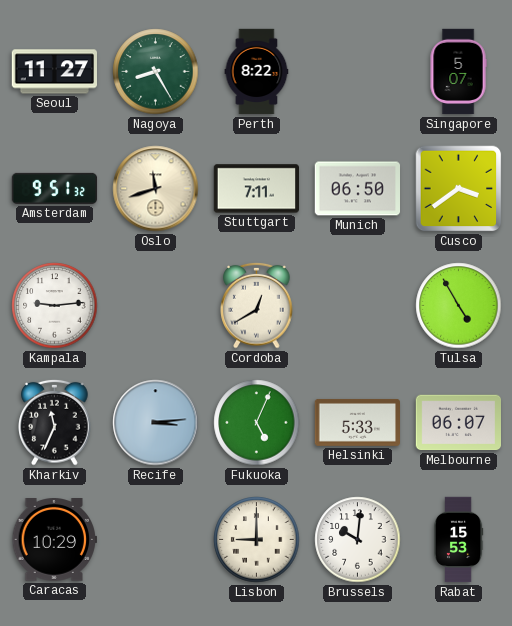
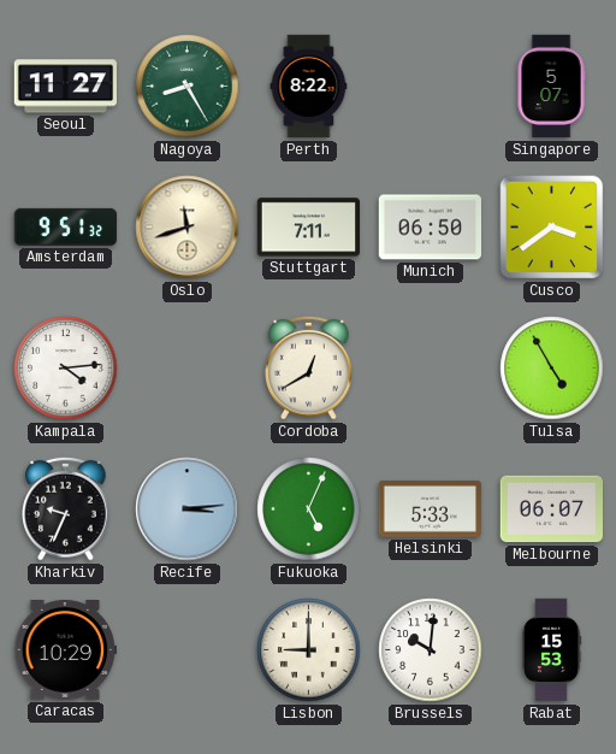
Kampala: 9:14 -> 4:14 (66, 369)
Kharkiv: 11:34 -> 9:34 (66, 508)
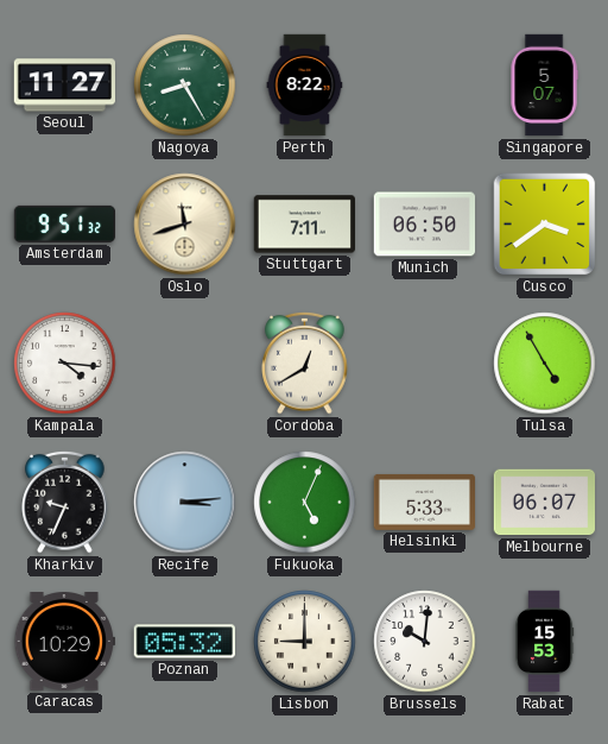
Kampala: 4:14 -> 4:16 (65, 364)
Poznan: none -> 05:32 (184, 642)
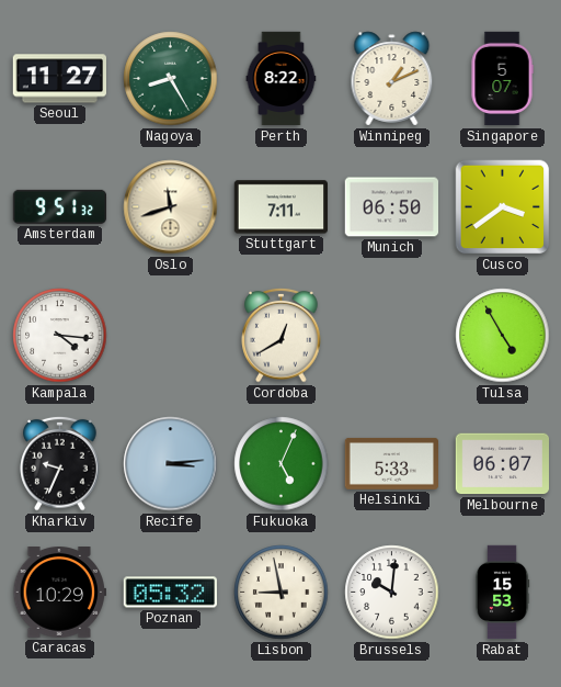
Winnipeg: none -> 1:11 (392, 79)
Lisbon: 9:00 -> 8:58 (282, 593)
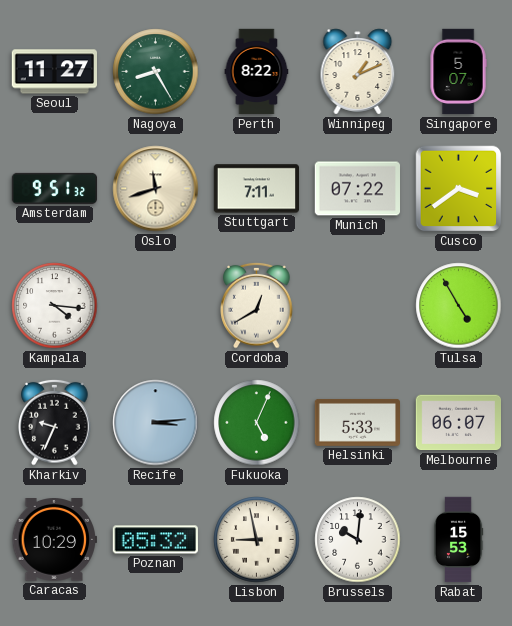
Munich: 06:50 -> 07:22 (358, 189)
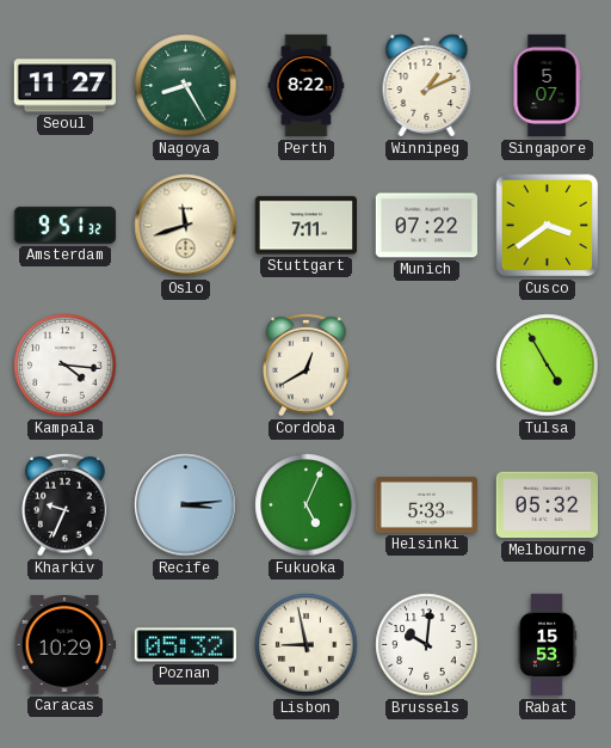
Melbourne: 06:07 -> 05:32 (547, 505)
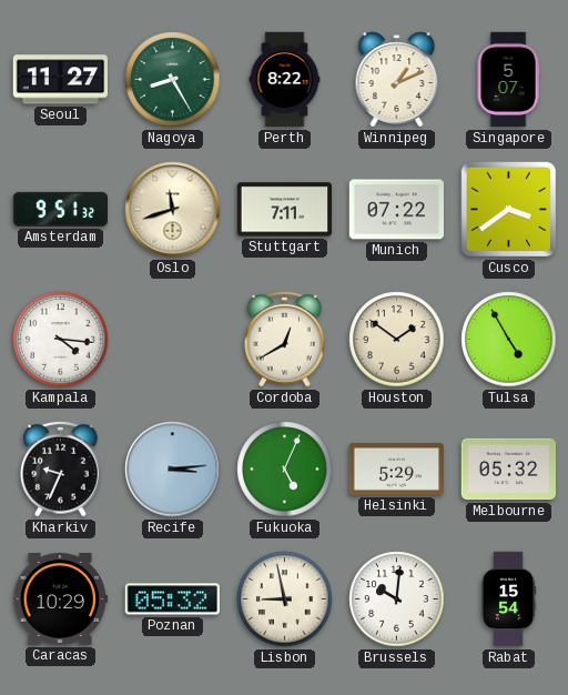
Houston: none -> 1:51 (397, 340)
Helsinki: 5:33 -> 5:29 (397, 469)
Rabat: 15:53 -> 15:54 (508, 600)
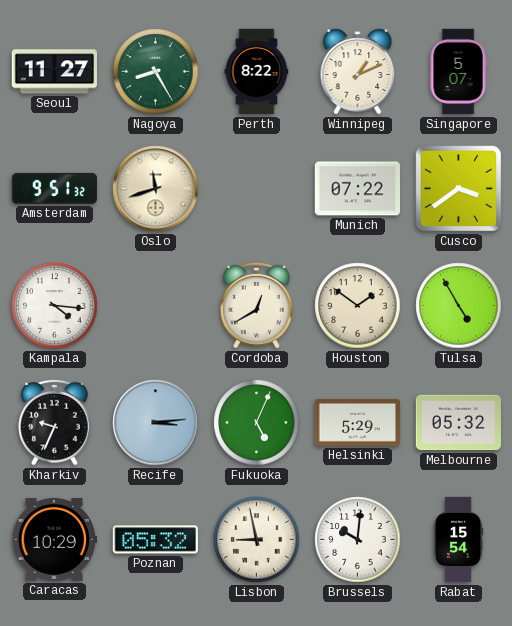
Stuttgart: 7:11 -> none (284, 210)
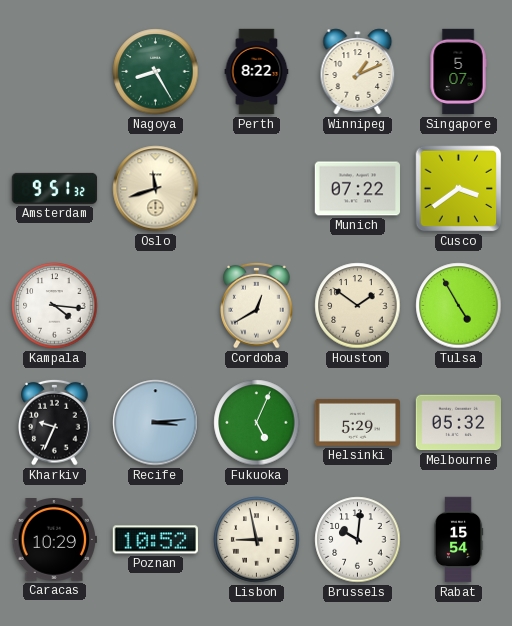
Seoul: 11:27 -> none (54, 72)
Poznan: 05:32 -> 10:52 (155, 540)
